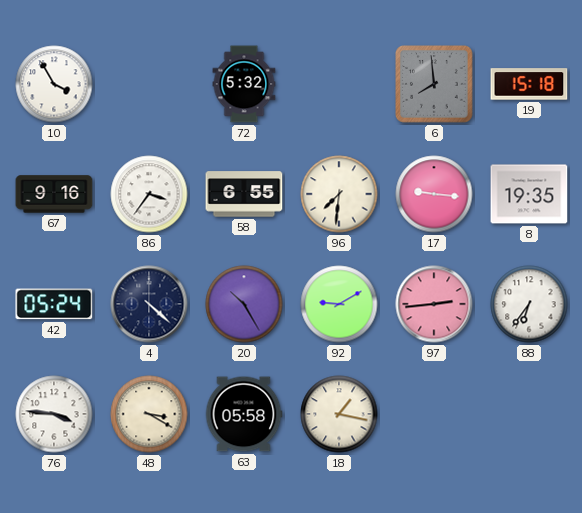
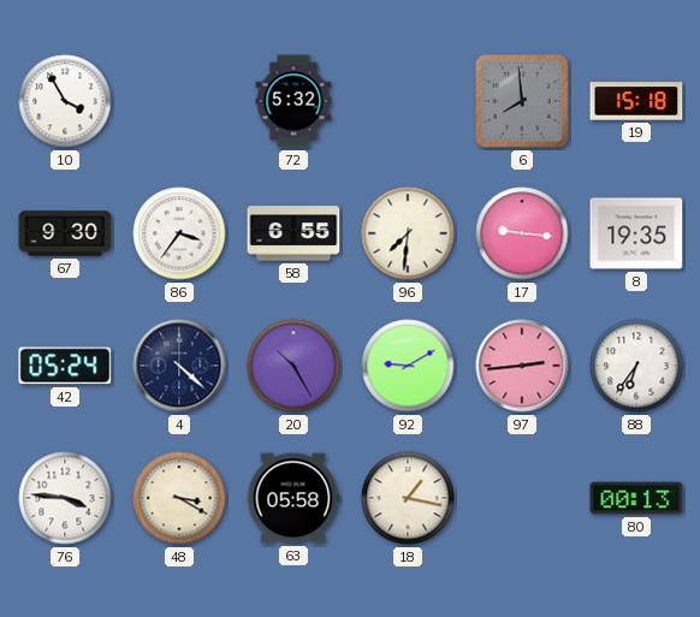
67: 9:16 -> 9:30 (65, 233)
80: none -> 00:13 (636, 498)
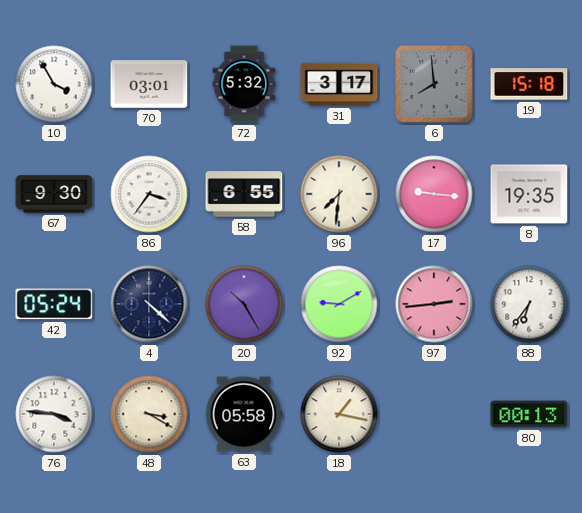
70: none -> 03:01 (149, 84)
31: none -> 3:17 (339, 84)
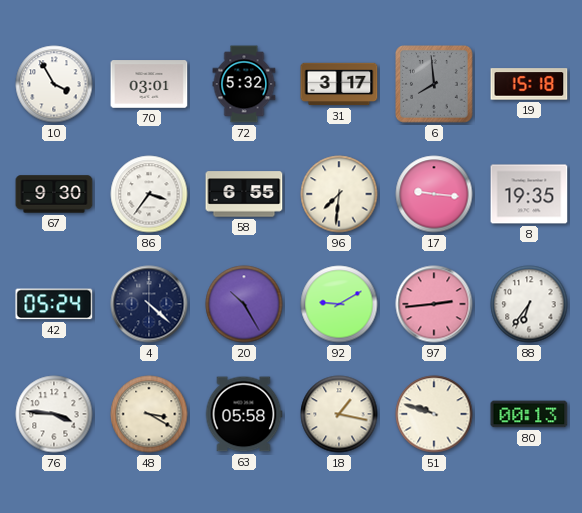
51: none -> 9:48 (434, 414)
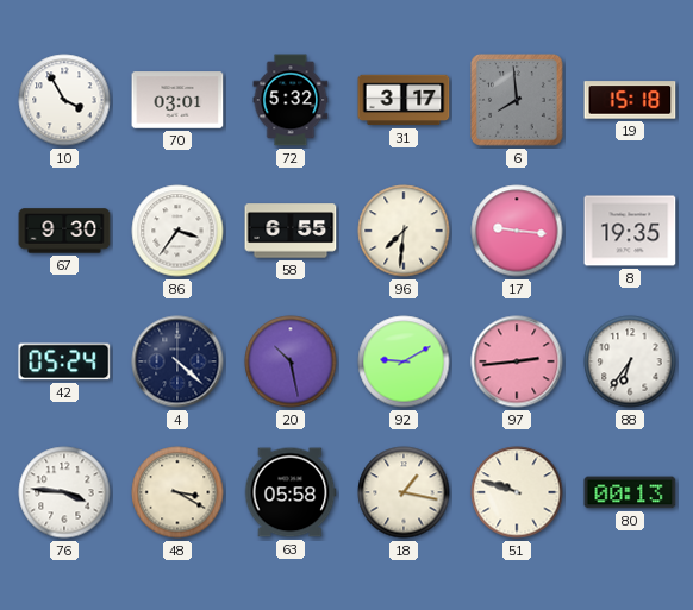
20: 10:25 -> 10:28 (291, 361)
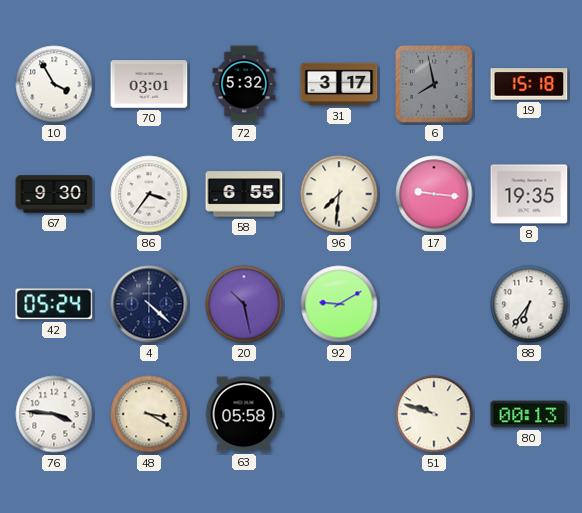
6: 7:59 -> 7:58 (435, 85)
97: 2:44 -> none (517, 361)
18: 1:17 -> none (404, 492)
